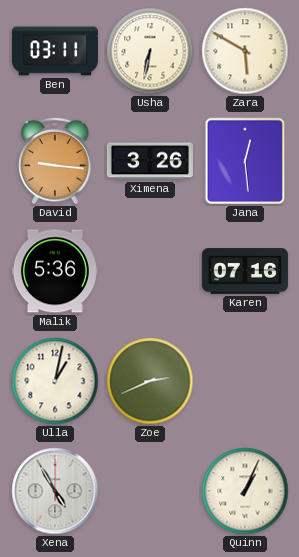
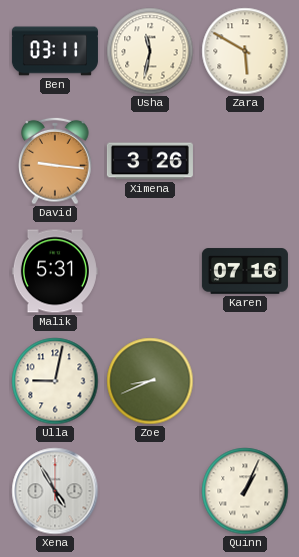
Usha: 6:32 -> 11:32 (150, 51)
Jana: 12:29 -> none (245, 161)
Malik: 5:36 -> 5:31 (55, 271)
Ulla: 1:02 -> 9:02 (55, 381)
Zoe: 2:41 -> 8:41 (150, 381)
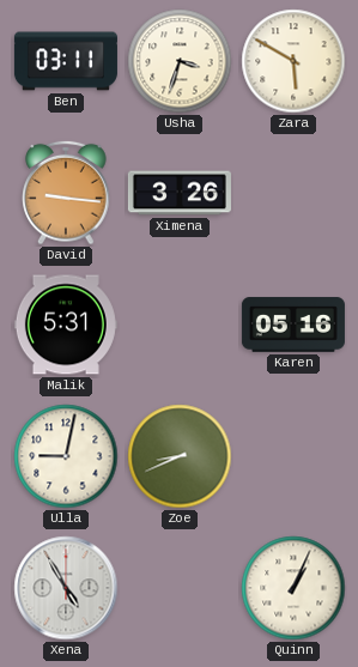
Usha: 11:32 -> 3:33 (180, 61)
Karen: 07:16 -> 05:16 (293, 325)
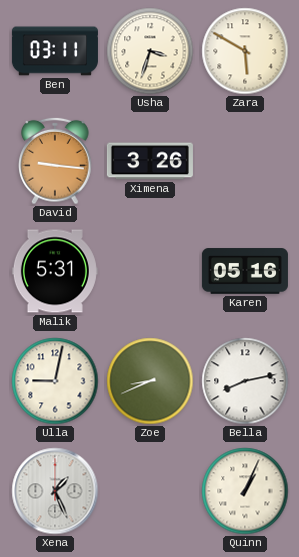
Bella: none -> 8:13 (245, 381)
Xena: 4:55 -> 1:26 (55, 491)
